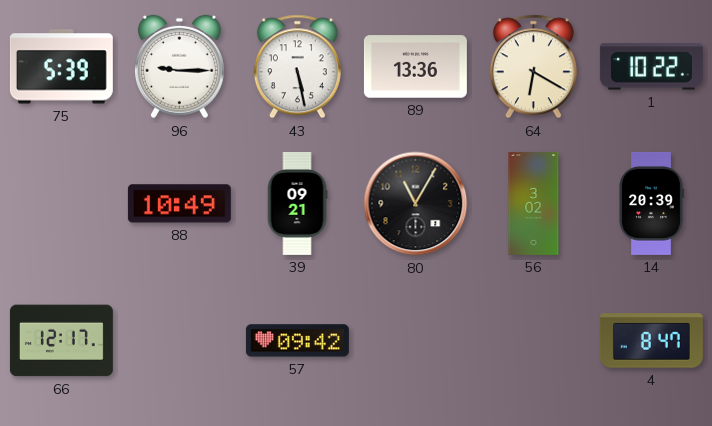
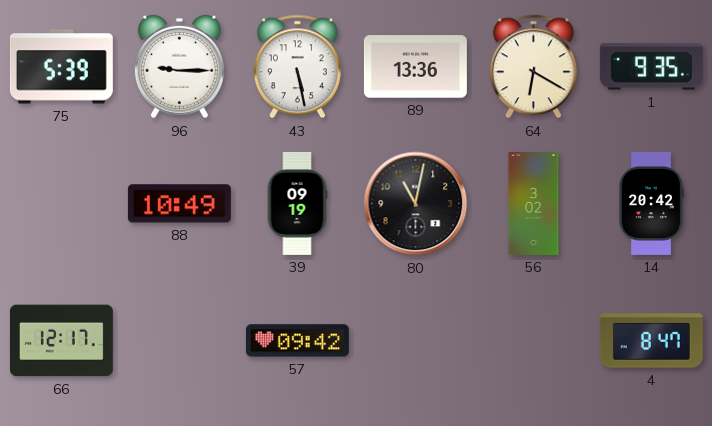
1: 10:22 -> 9:35 (651, 67)
39: 09:21 -> 09:19 (297, 203)
80: 11:05 -> 11:02 (416, 204)
14: 20:39 -> 20:42 (651, 203)
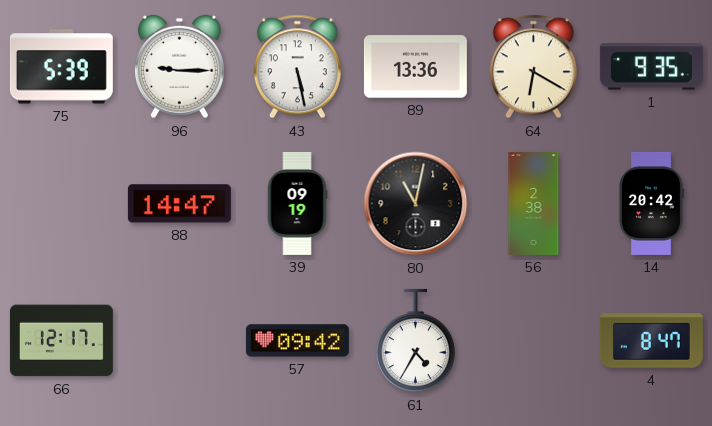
88: 10:49 -> 14:47 (179, 204)
56: 3:02 -> 2:38 (534, 203)
61: none -> 4:35 (415, 341)
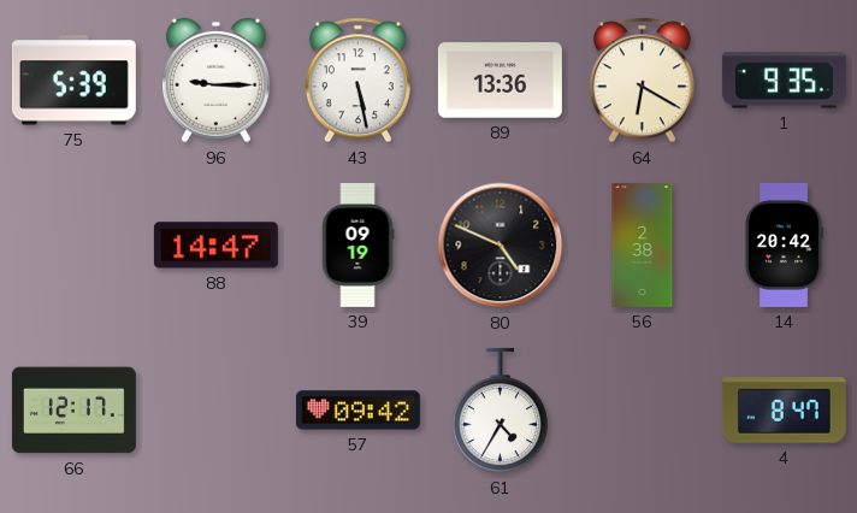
80: 11:02 -> 4:49 (501, 246)
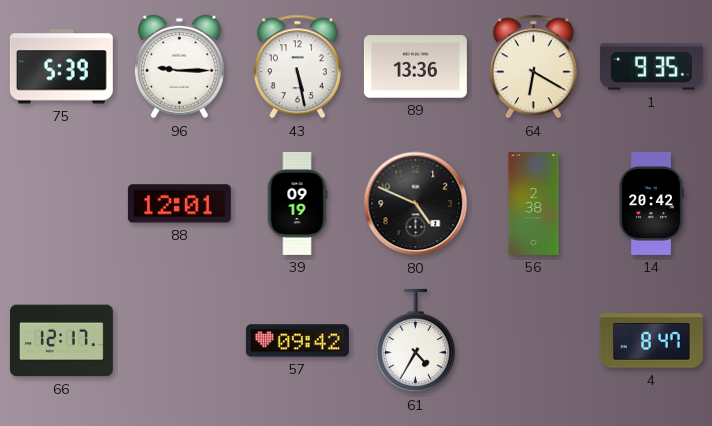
88: 14:47 -> 12:01 (179, 204)
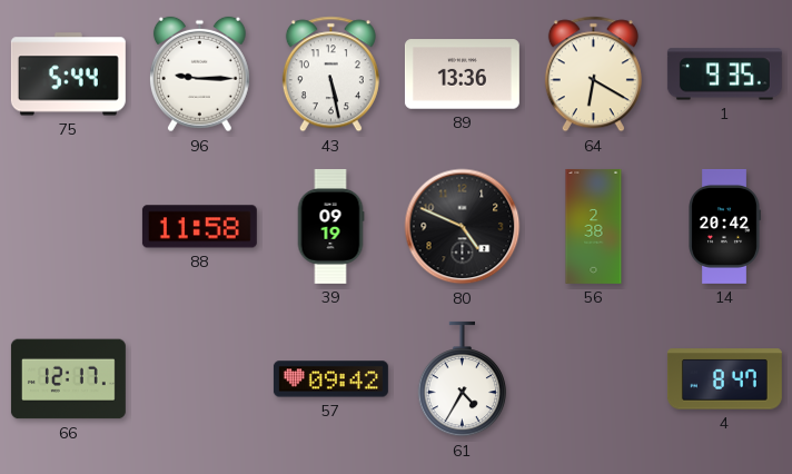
75: 5:39 -> 5:44 (68, 75)
88: 12:01 -> 11:58 (199, 227)
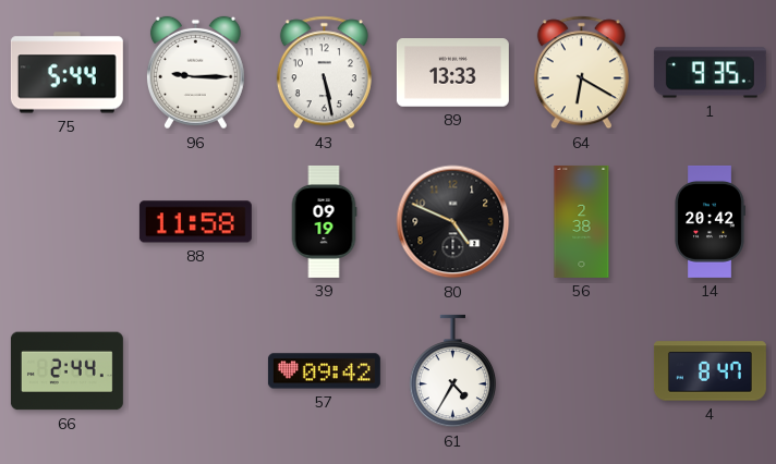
89: 13:36 -> 13:33 (452, 73)
66: 12:17 -> 2:44 (66, 371)
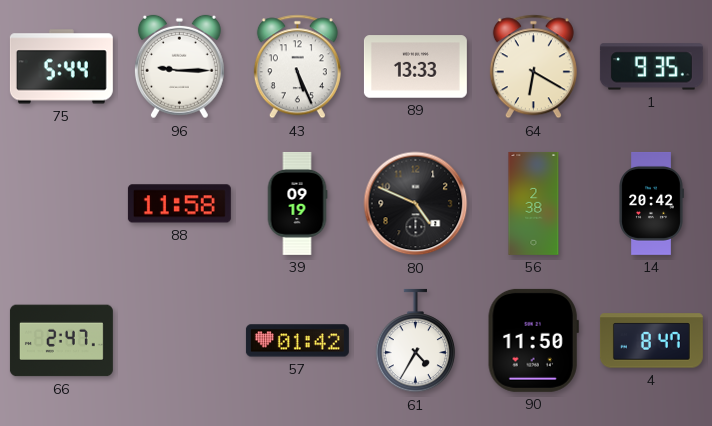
43: 5:28 -> 5:26 (297, 67)
66: 2:44 -> 2:47 (61, 341)
57: 09:42 -> 01:42 (297, 341)
90: none -> 11:50 (533, 340)
